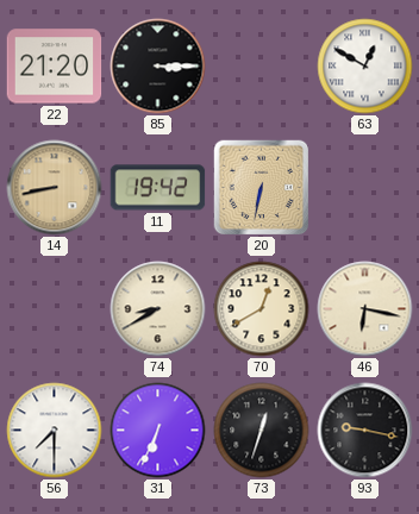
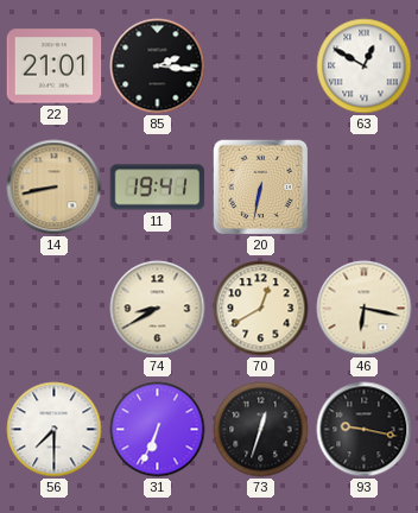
22: 21:20 -> 21:01 (55, 66)
85: 3:15 -> 2:16 (158, 66)
11: 19:42 -> 19:41 (158, 188)
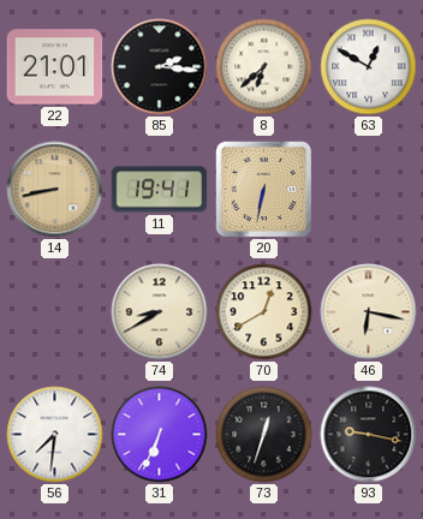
8: none -> 6:38 (264, 67)
56: 7:30 -> 7:31 (55, 435)
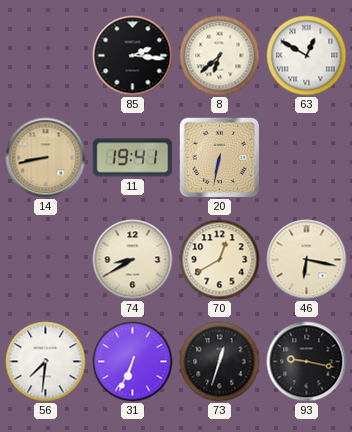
22: 21:01 -> none (55, 67)
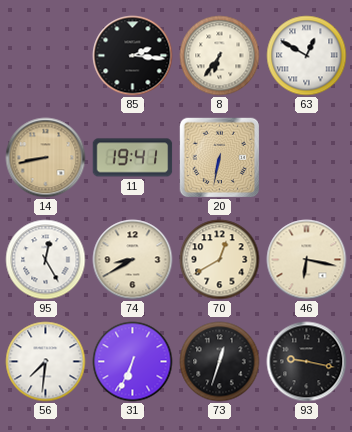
8: 6:38 -> 6:36 (220, 56)
95: none -> 12:25 (46, 260)
